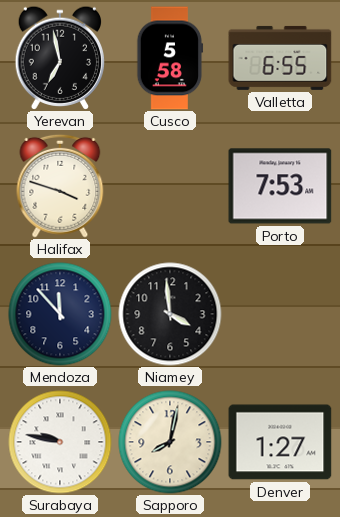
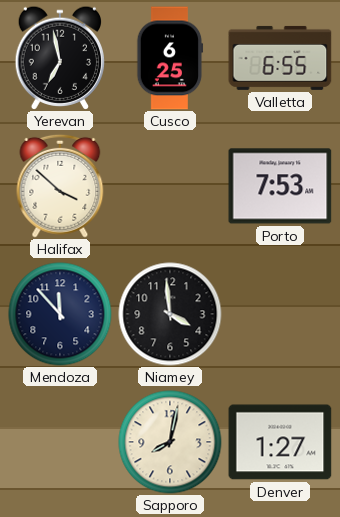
Cusco: 5:58 -> 6:25 (170, 58)
Halifax: 3:48 -> 3:52 (60, 186)
Surabaya: 9:47 -> none (60, 442)
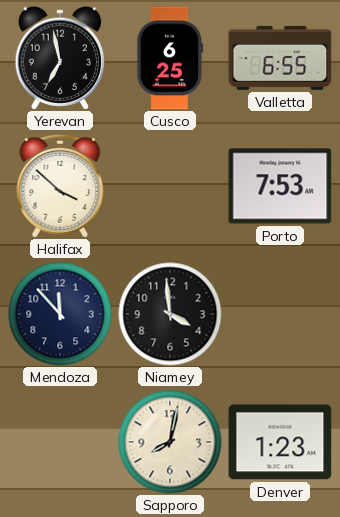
Denver: 1:27 -> 1:23 (280, 442)
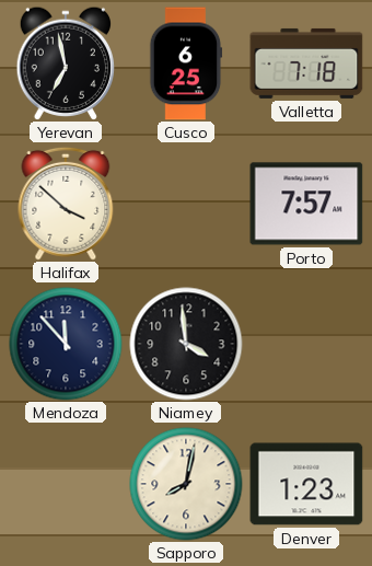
Valletta: 6:55 -> 7:18 (306, 63)
Porto: 7:53 -> 7:57 (306, 204)
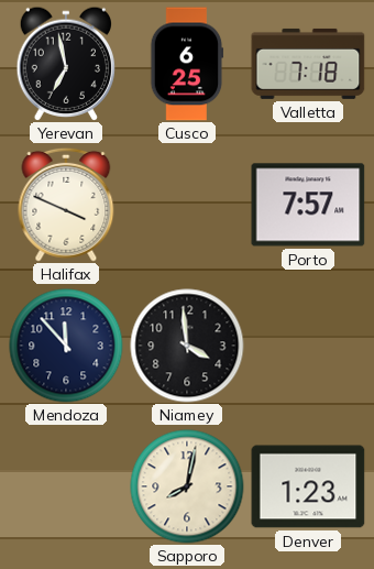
Halifax: 3:52 -> 3:49 (66, 205)
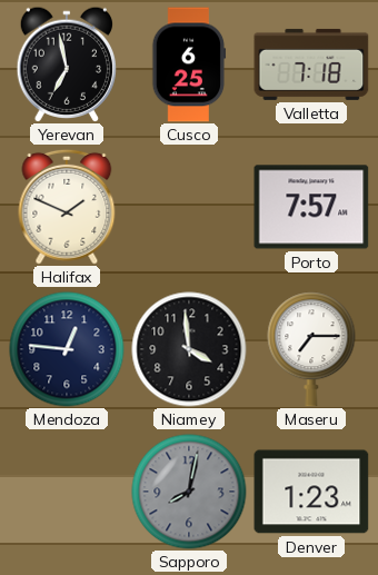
Halifax: 3:49 -> 1:49 (67, 207)
Mendoza: 11:53 -> 12:46 (67, 349)
Maseru: none -> 7:15 (311, 349)
Sapporo dial: cream -> grey (189, 492)
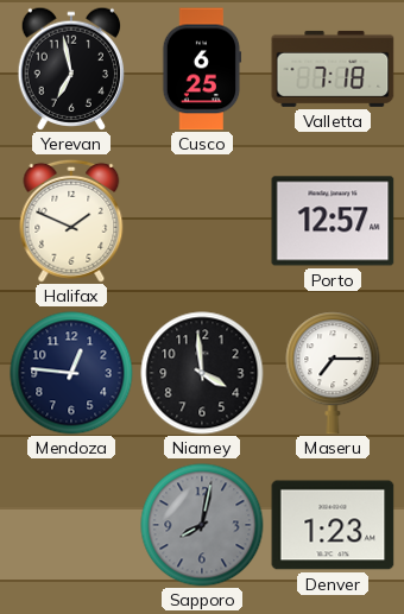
Porto: 7:57 -> 12:57 (333, 221)
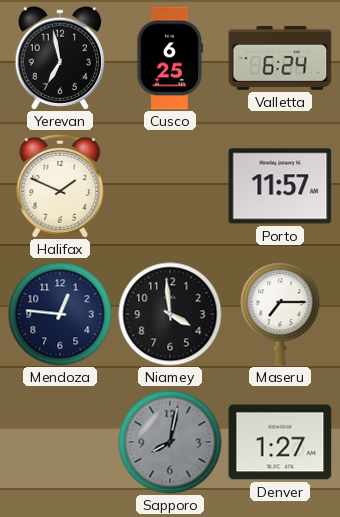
Valletta: 7:18 -> 6:24 (280, 58)
Porto: 12:57 -> 11:57 (280, 186)
Denver: 1:23 -> 1:27 (280, 442)
